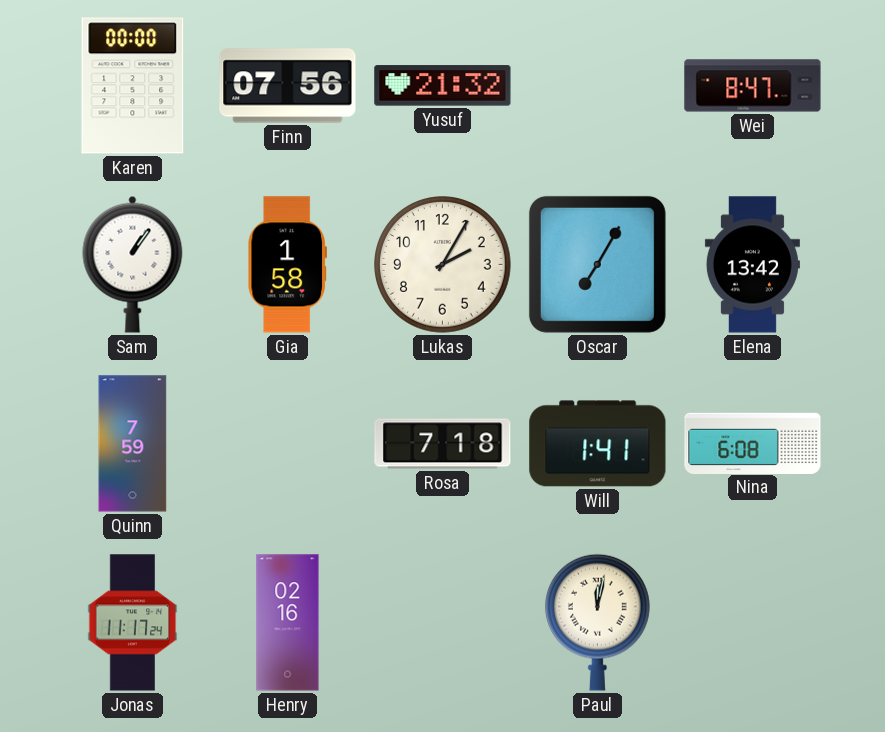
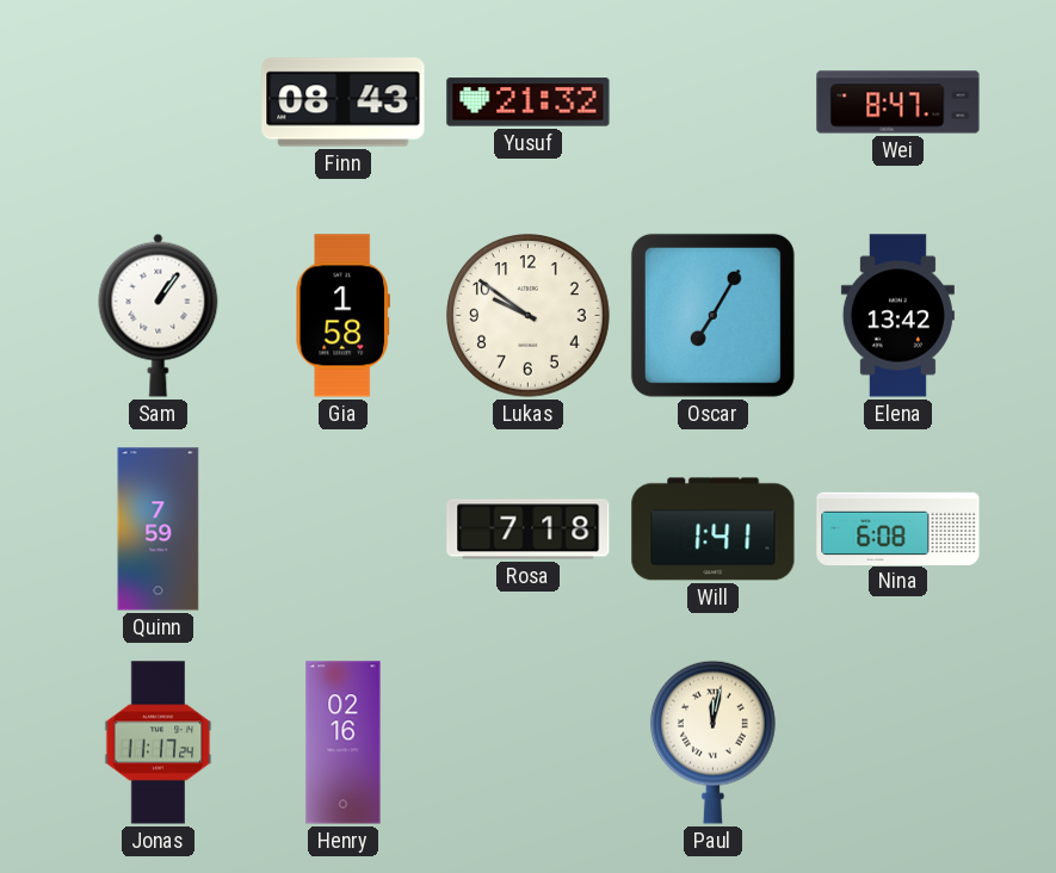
Karen: 00:00 -> none (133, 86)
Finn: 07:56 -> 08:43 (344, 103)
Lukas: 2:05 -> 9:51 (529, 316)
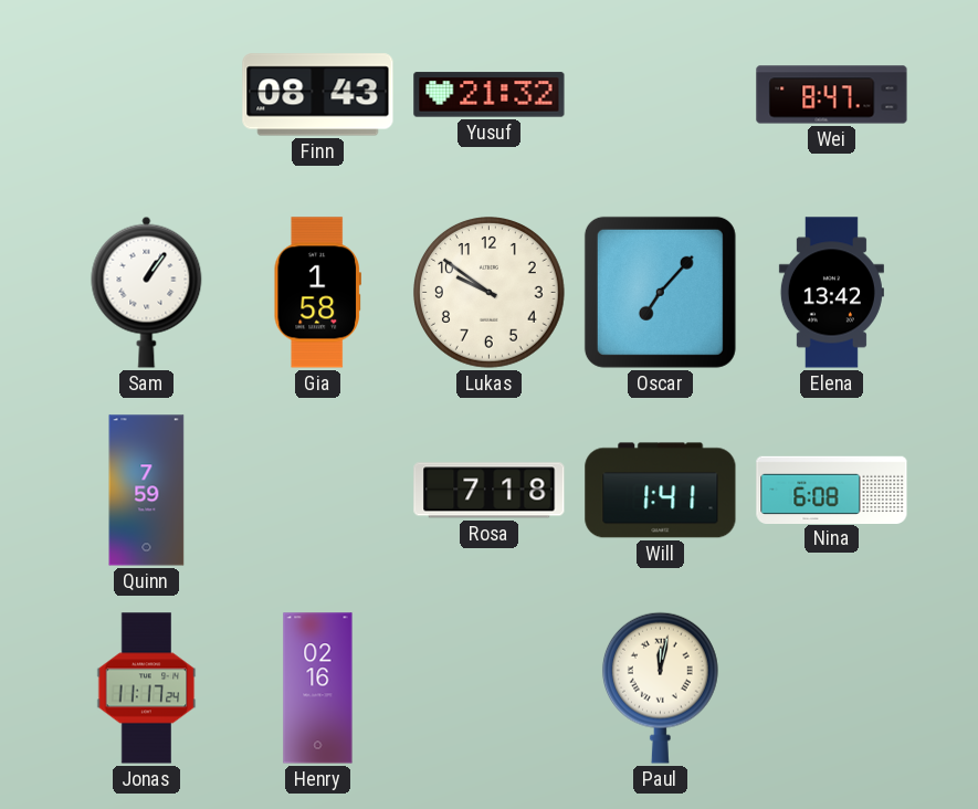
Oscar: 7:05 -> 7:07 (660, 292)
